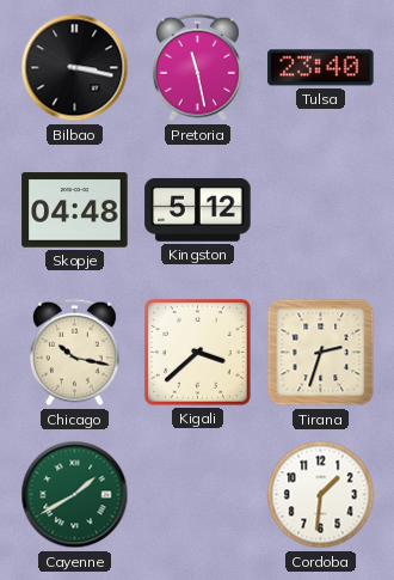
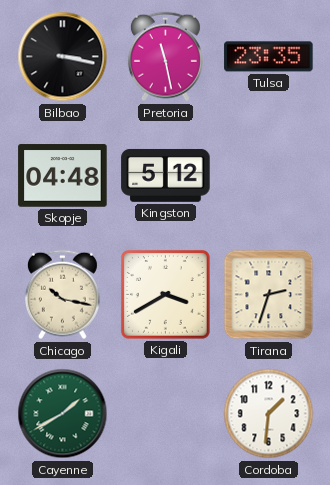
Tulsa: 23:40 -> 23:35 (269, 57)
Kigali: 3:38 -> 3:40 (166, 295)
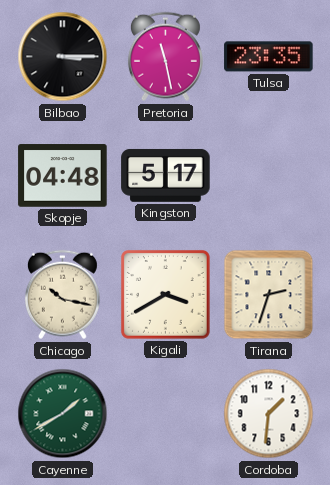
Bilbao: 3:17 -> 3:15 (63, 57)
Kingston: 5:12 -> 5:17 (166, 175)
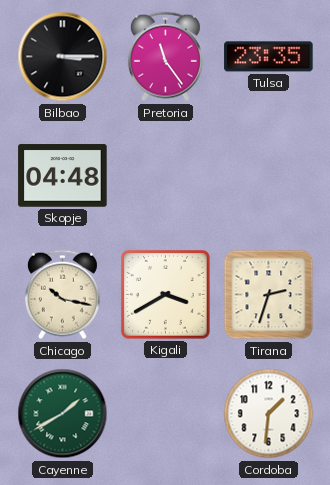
Pretoria: 11:28 -> 11:24 (165, 57)
Kingston: 5:17 -> none (166, 175)
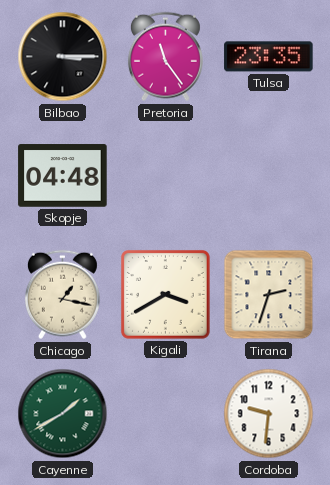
Chicago: 10:17 -> 1:17 (62, 295)
Cordoba: 1:31 -> 9:31 (269, 414)
